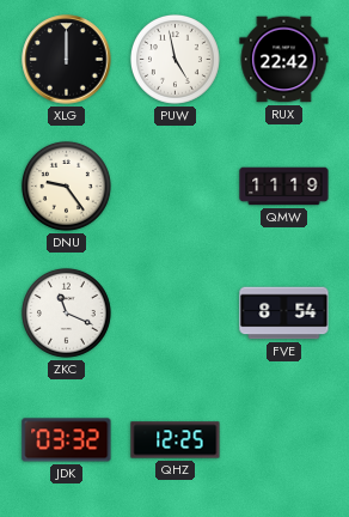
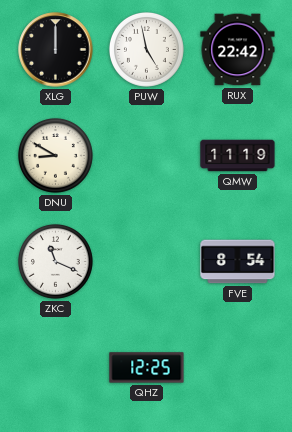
DNU: 9:24 -> 8:50 (55, 155)
JDK: 03:32 -> none (67, 440)
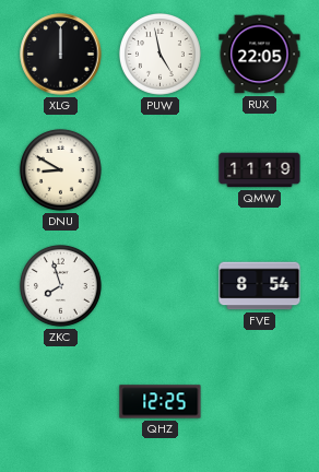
RUX: 22:42 -> 22:05 (260, 55)
ZKC: 11:19 -> 7:57 (60, 285)
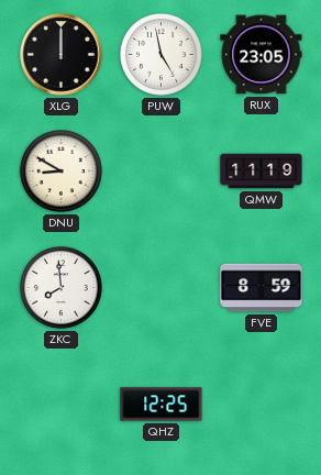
RUX: 22:05 -> 23:05 (262, 55)
ZKC: 7:57 -> 7:59 (60, 287)
FVE: 8:54 -> 8:59 (262, 288)
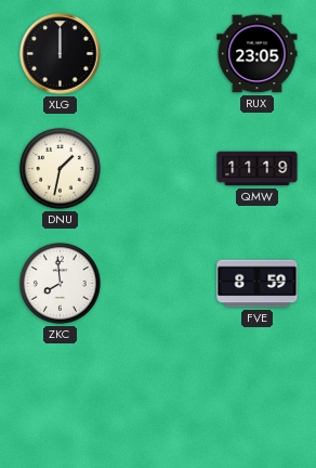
PUW: 4:58 -> none (160, 54)
DNU: 8:50 -> 1:32 (60, 168)
QHZ: 12:25 -> none (162, 405)
